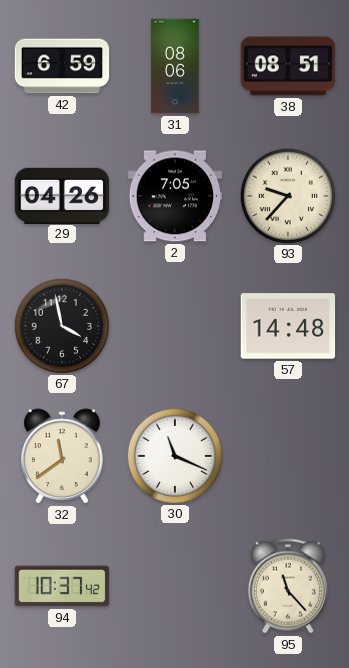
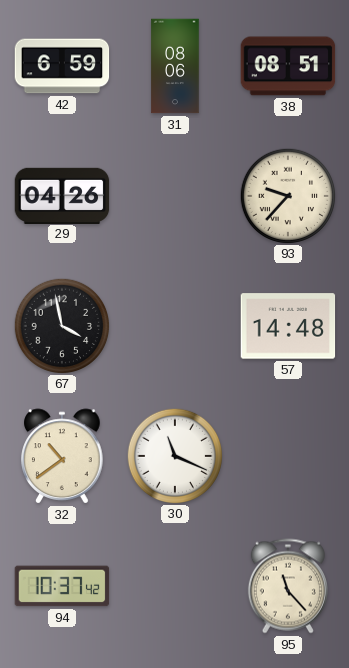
2: 7:05 -> none (175, 196)
32: 11:39 -> 10:39 (62, 456)
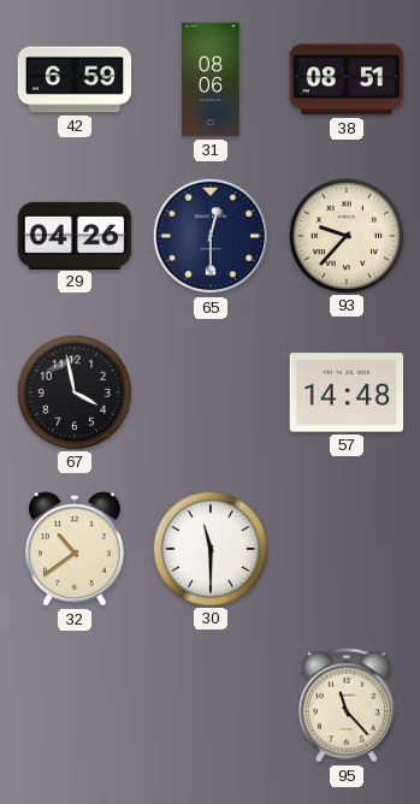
65: none -> 12:30 (211, 236)
30: 11:19 -> 11:30 (209, 548)
94: 10:37 -> none (62, 586)
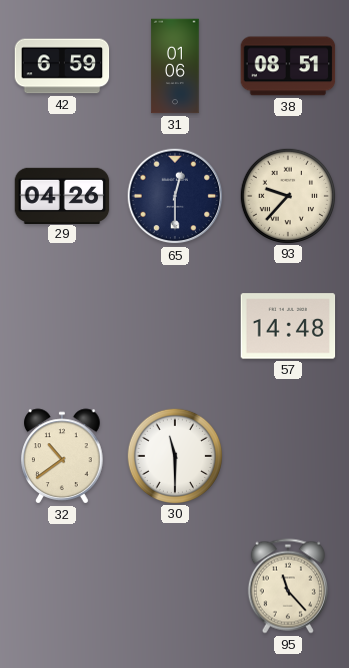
31: 08:06 -> 01:06 (175, 66)
67: 3:58 -> none (73, 391)
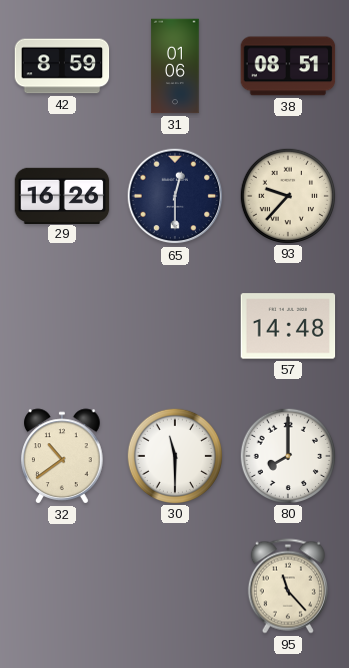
42: 6:59 -> 8:59 (62, 66)
29: 04:26 -> 16:26 (62, 195)
80: none -> 8:00 (287, 455)
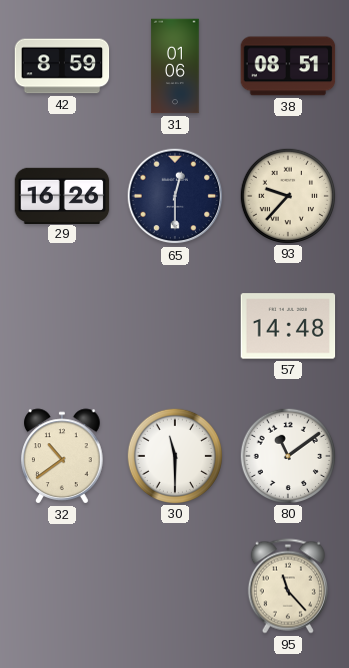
80: 8:00 -> 11:09 (287, 455)
